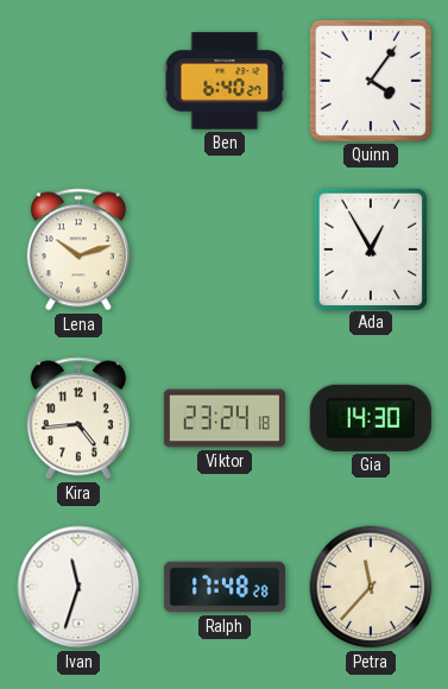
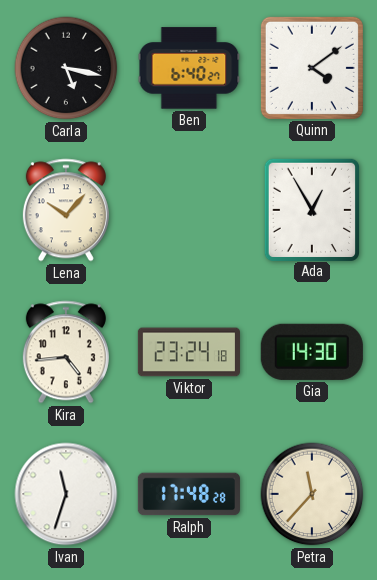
Carla: none -> 5:17 (66, 68)
Quinn: 4:06 -> 4:09 (312, 68)
Lena: 10:12 -> 10:07 (66, 210)
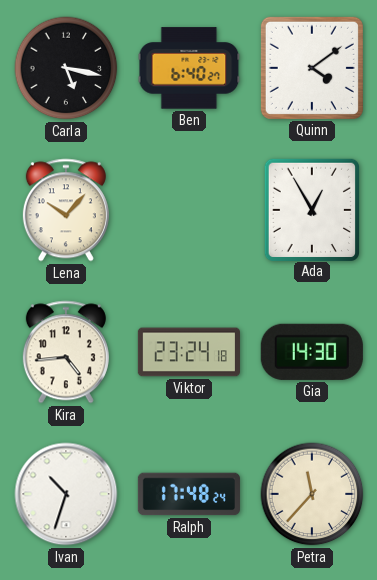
Ivan: 11:33 -> 10:33 (66, 494)
Ralph: 17:48:28 -> 17:48:24 (189, 494)
